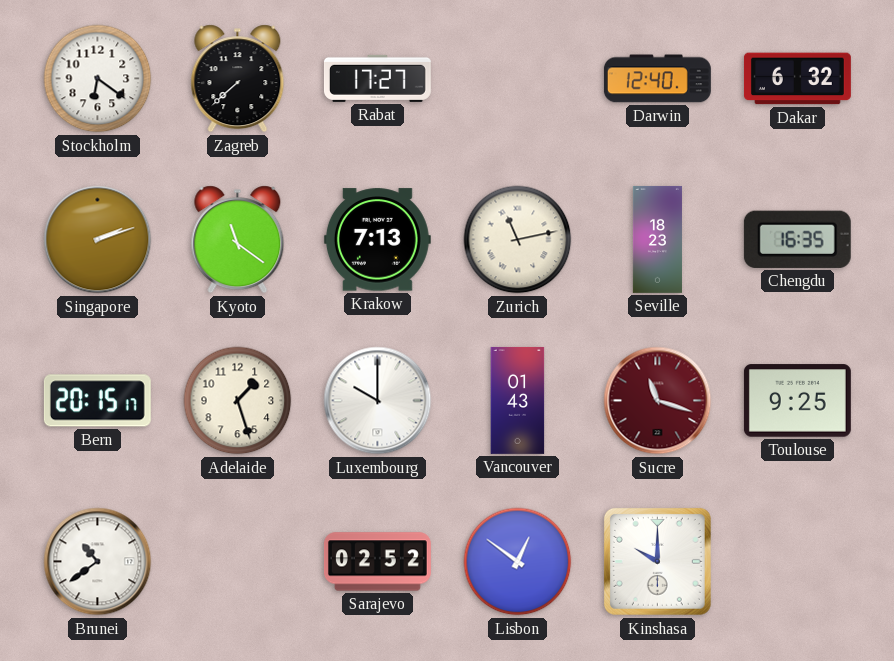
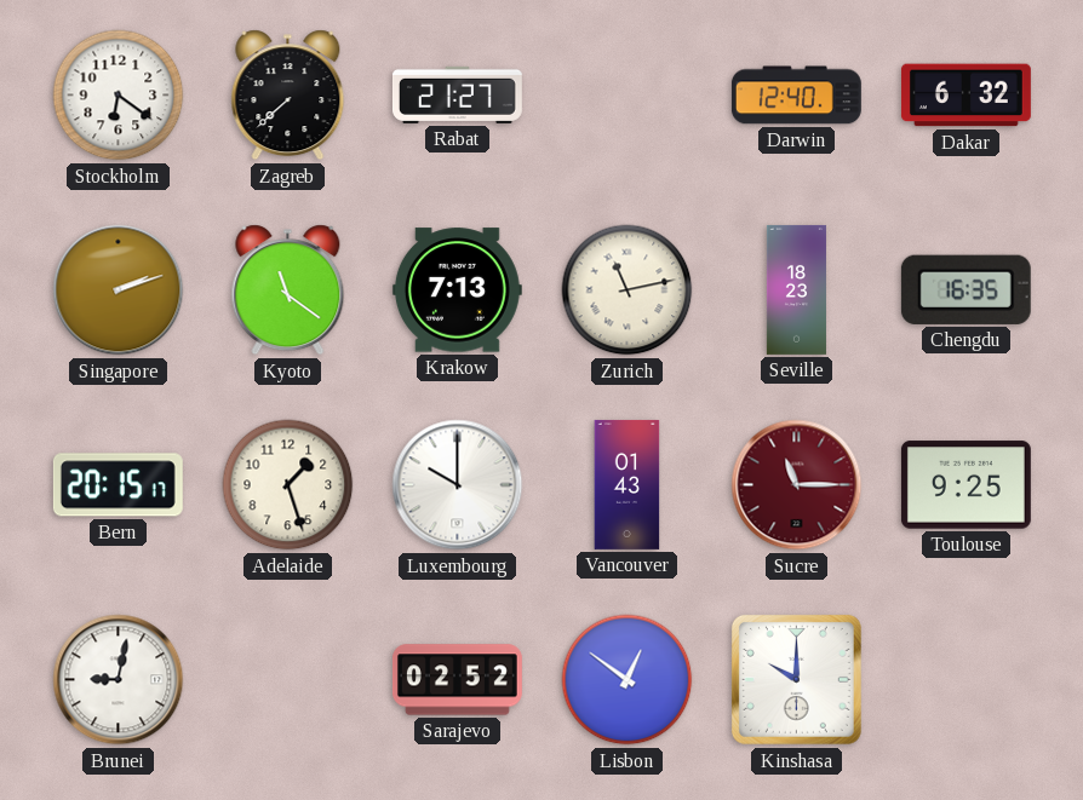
Rabat: 17:27 -> 21:27 (457, 94)
Sucre: 11:18 -> 11:15 (797, 485)
Brunei: 10:39 -> 9:02 (119, 680)
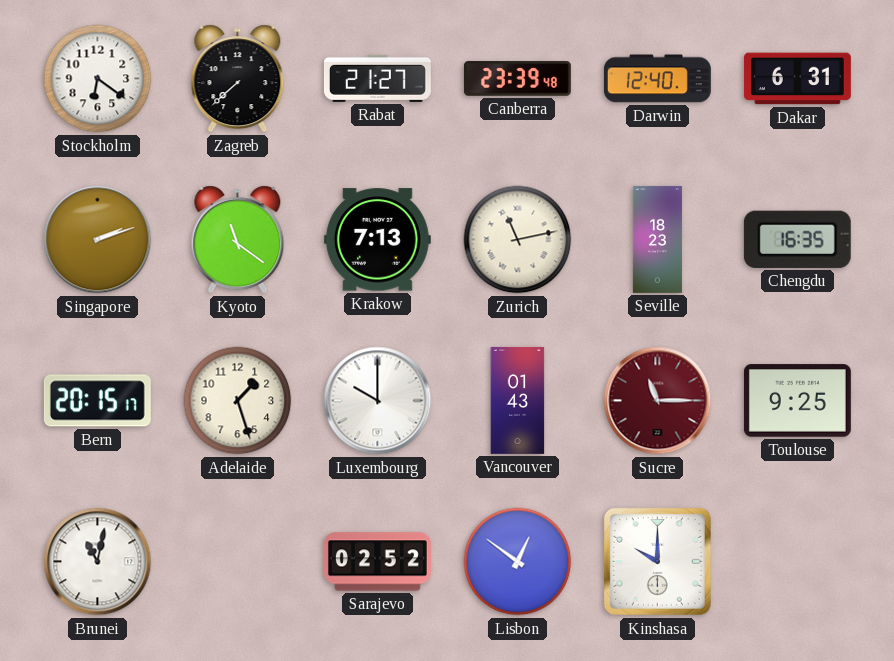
Canberra: none -> 23:39 (517, 79)
Dakar: 6:32 -> 6:31 (797, 79)
Brunei: 9:02 -> 11:02 (98, 562)
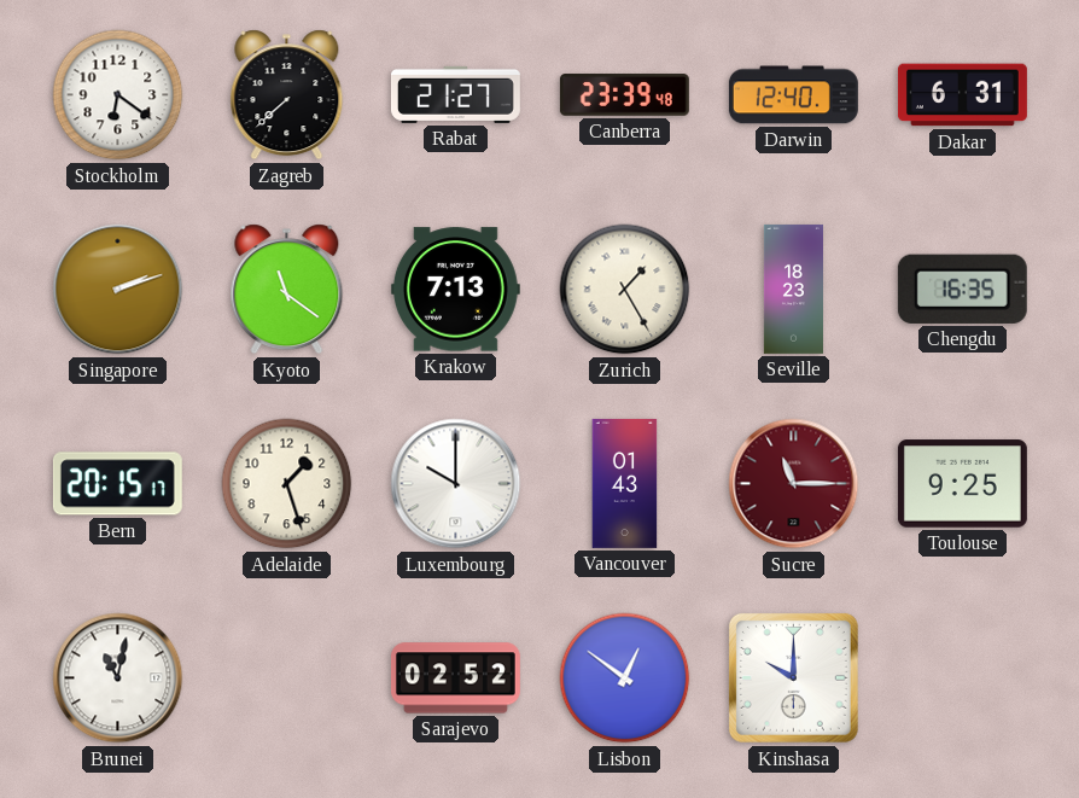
Zurich: 11:13 -> 1:25 (625, 290)
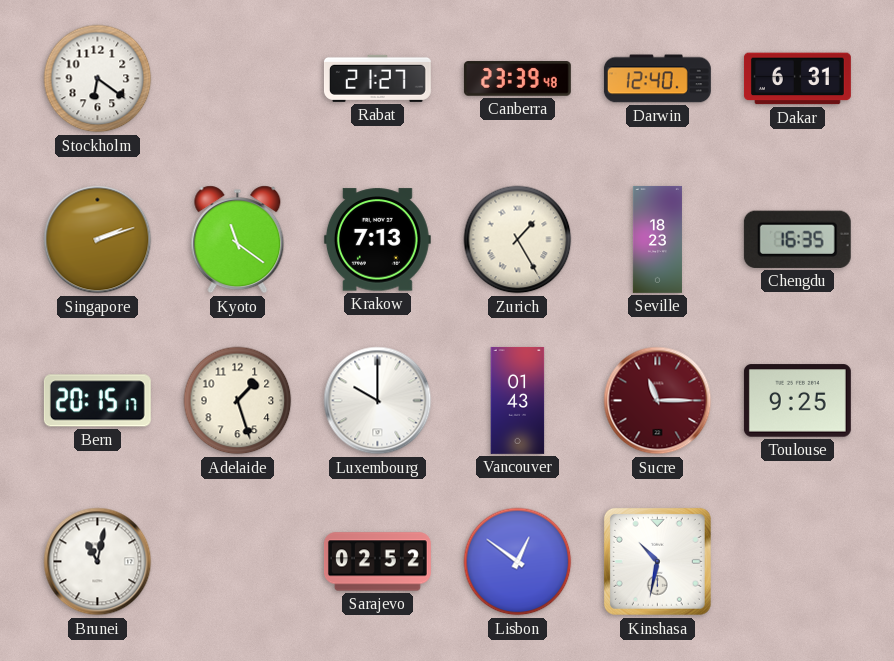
Zagreb: 7:38 -> none (287, 95)
Kinshasa: 10:00 -> 10:32 (657, 561)
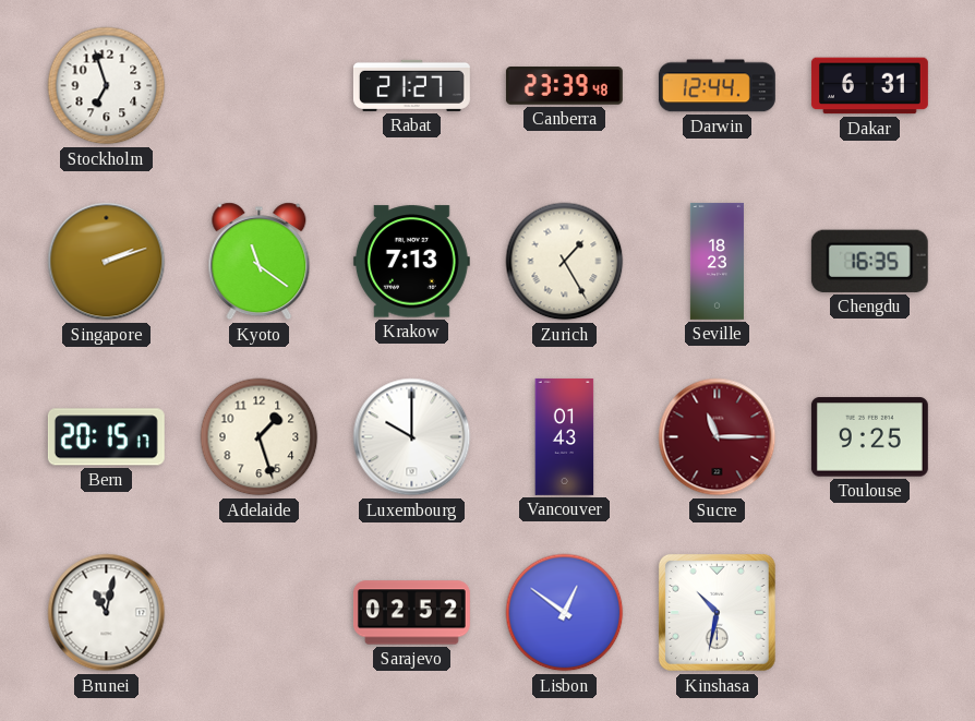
Stockholm: 6:21 -> 6:57 (107, 86)
Darwin: 12:40 -> 12:44 (717, 86)
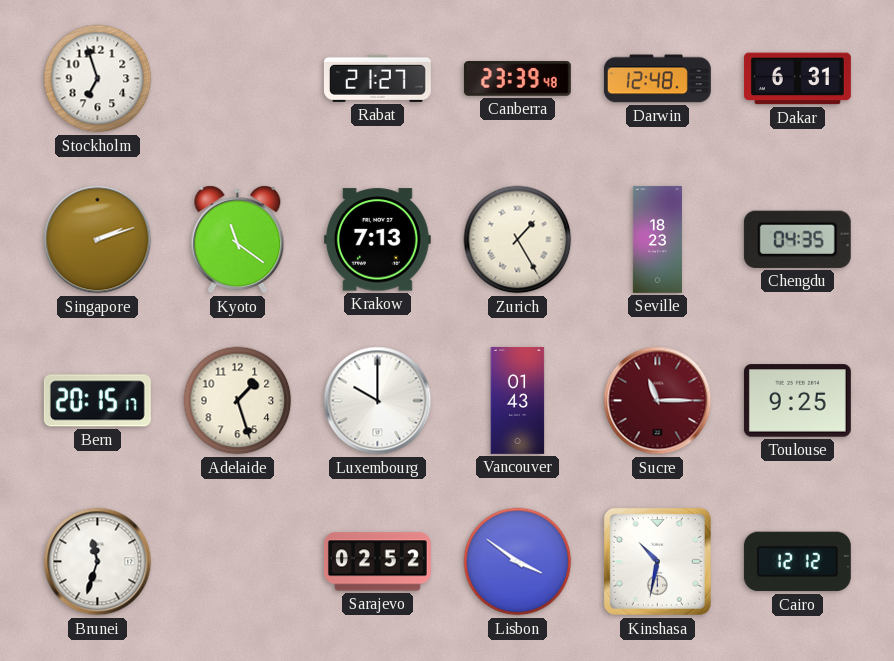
Darwin: 12:44 -> 12:48 (657, 79)
Chengdu: 16:35 -> 04:35 (797, 239)
Brunei: 11:02 -> 11:33 (98, 562)
Lisbon: 12:51 -> 3:51 (518, 562)
Cairo: none -> 12:12 (797, 562)
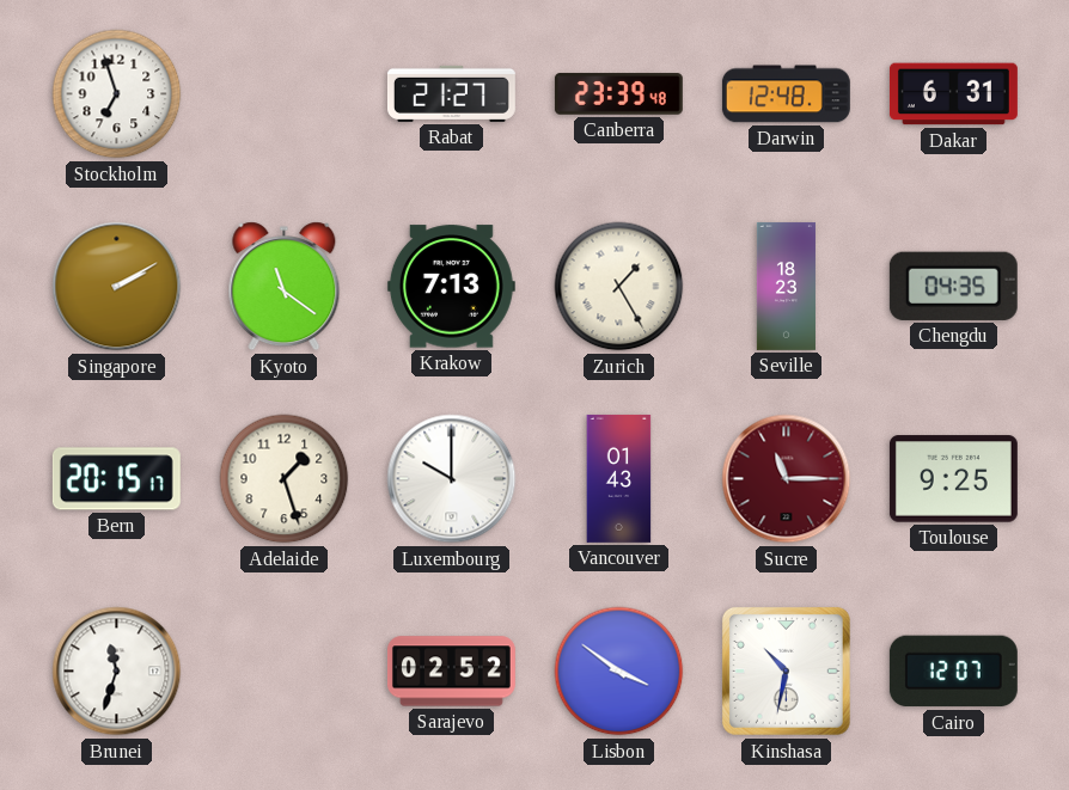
Singapore: 2:12 -> 2:10 (117, 287)
Cairo: 12:12 -> 12:07 (953, 672)
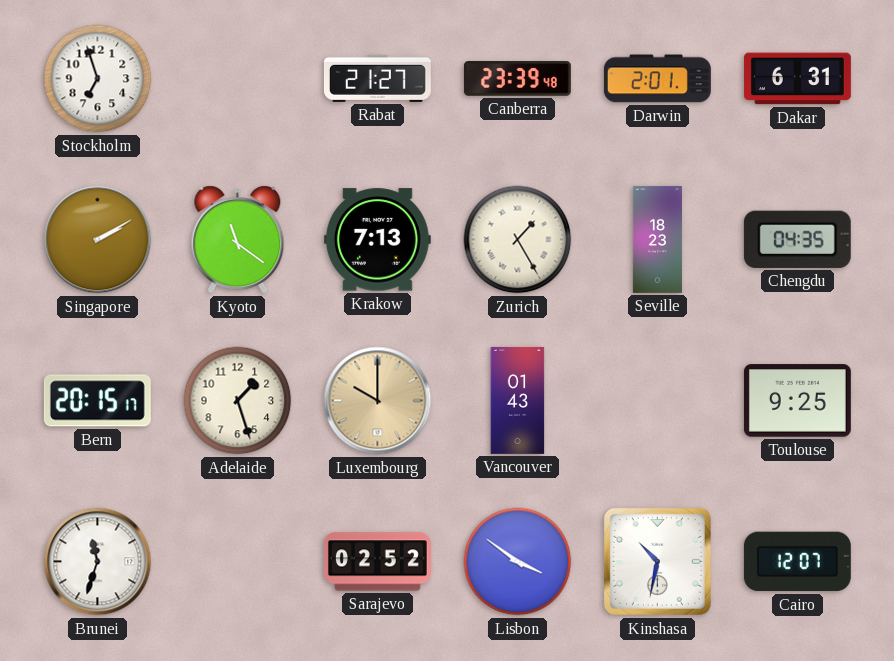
Darwin: 12:48 -> 2:01 (657, 79)
Luxembourg dial: white -> champagne (378, 401)
Sucre: 11:15 -> none (787, 479)
